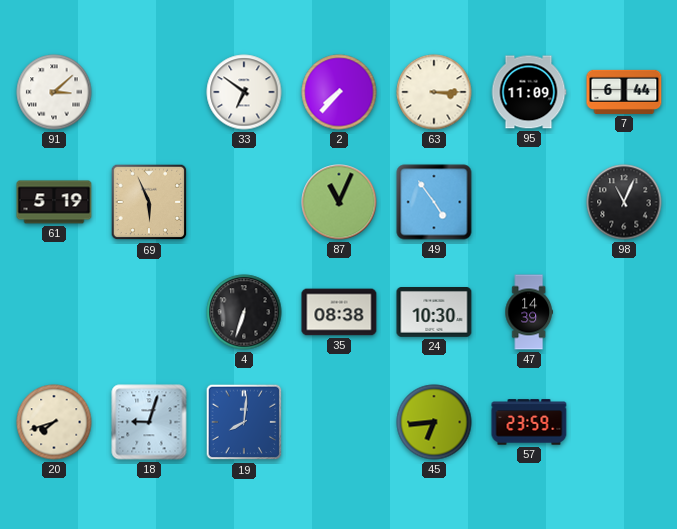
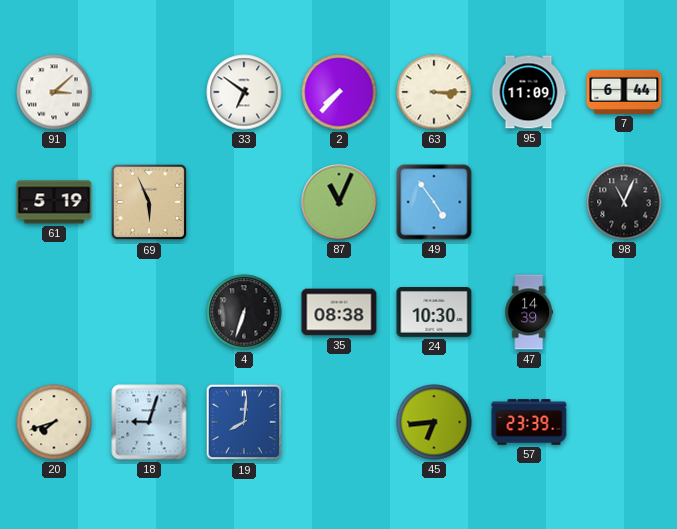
57: 23:59 -> 23:39 (529, 422)
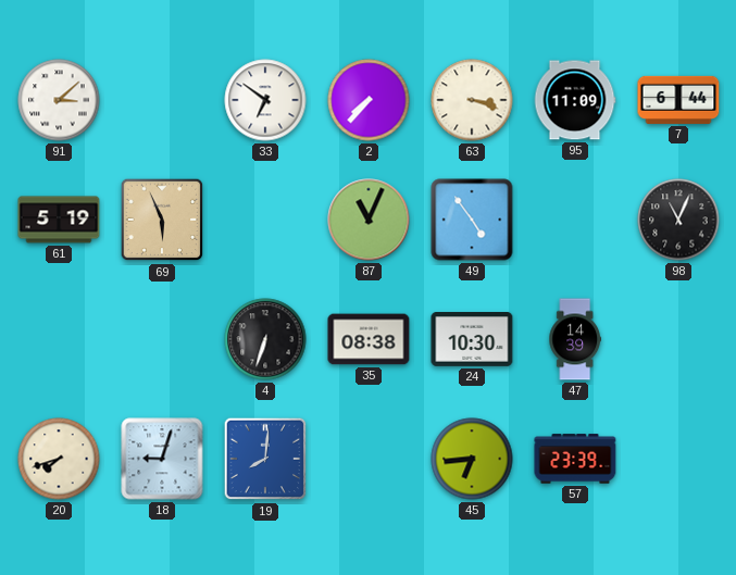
63: 3:15 -> 3:18 (472, 100)
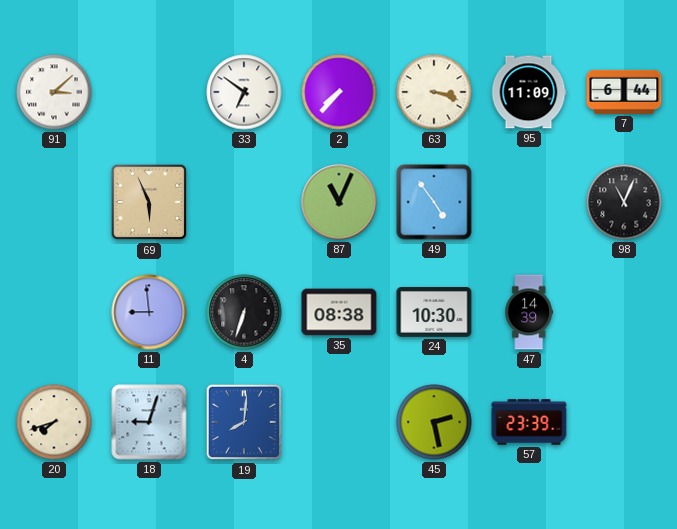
61: 5:19 -> none (59, 220)
11: none -> 8:59 (149, 312)
45: 6:44 -> 2:28 (434, 422)
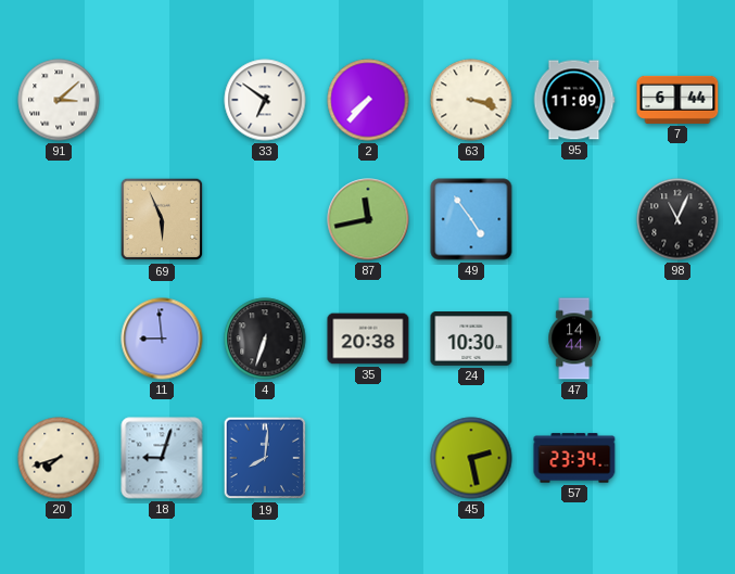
87: 11:04 -> 11:43 (368, 219)
35: 08:38 -> 20:38 (368, 339)
47: 14:39 -> 14:44 (573, 339)
57: 23:39 -> 23:34 (574, 458)
